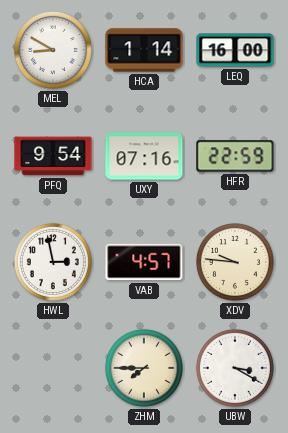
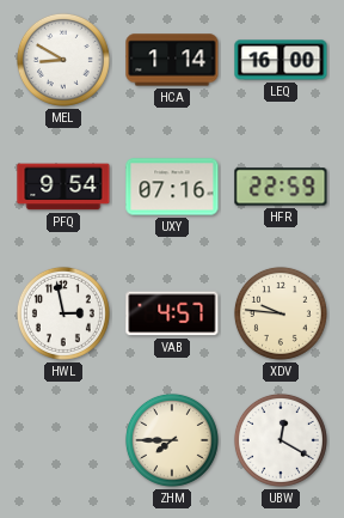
UBW: 3:20 -> 12:20 (281, 440)
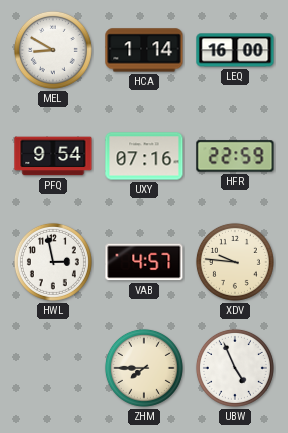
UBW: 12:20 -> 4:56 (235, 368)
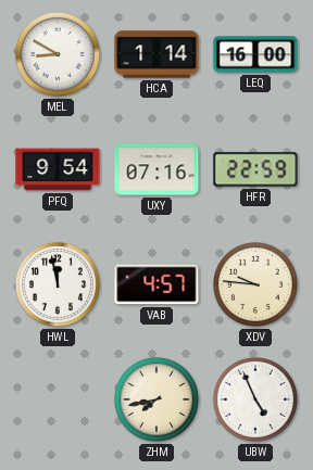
HWL: 2:58 -> 11:58 (58, 284)
ZHM: 7:45 -> 7:43 (156, 399)
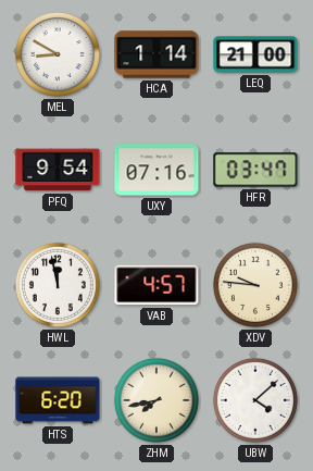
LEQ: 16:00 -> 21:00 (255, 54)
HFR: 22:59 -> 03:47 (255, 170)
HTS: none -> 6:20 (58, 400)
UBW: 4:56 -> 4:08 (255, 400)
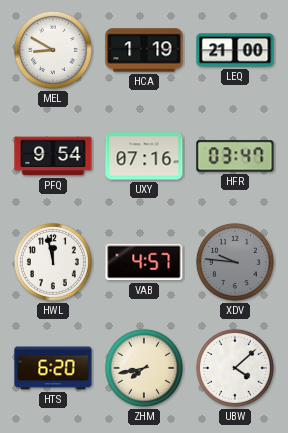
HCA: 1:14 -> 1:19 (144, 50)
XDV dial: cream -> grey (235, 262)
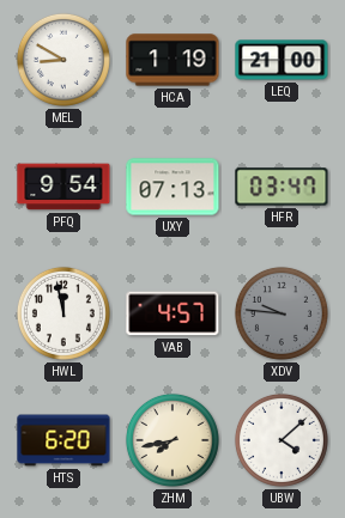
UXY: 07:16 -> 07:13 (172, 187)
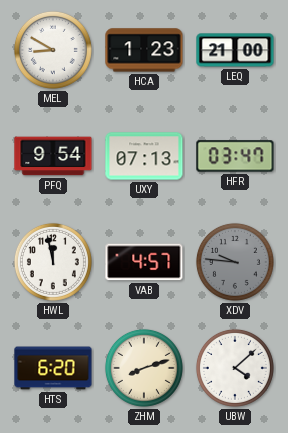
HCA: 1:19 -> 1:23 (144, 50)
ZHM: 7:43 -> 8:12 (144, 368)
